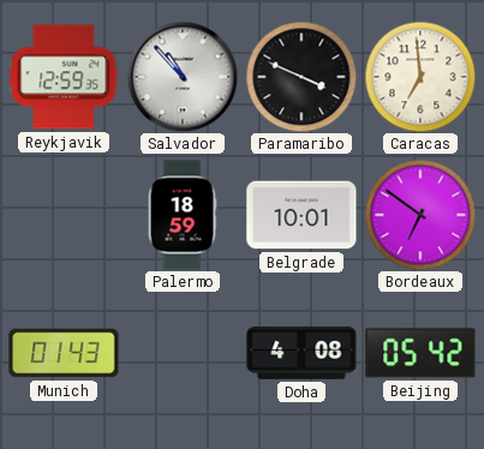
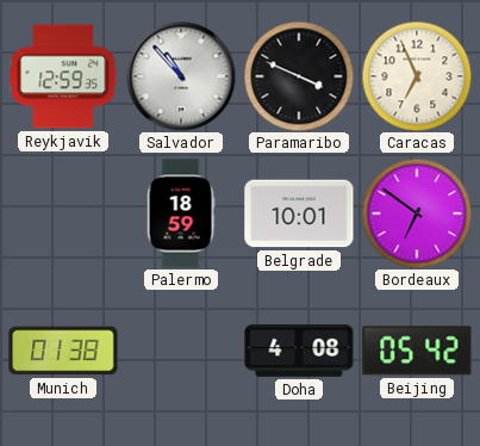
Caracas: 6:59 -> 6:56 (417, 76)
Munich: 01:43 -> 01:38 (63, 351)
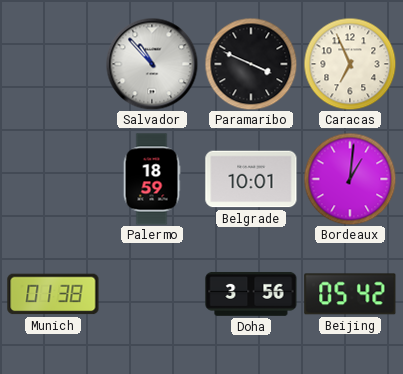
Reykjavik: 12:59 -> none (63, 76)
Bordeaux: 6:51 -> 1:01 (350, 179)
Doha: 4:08 -> 3:56 (251, 294)
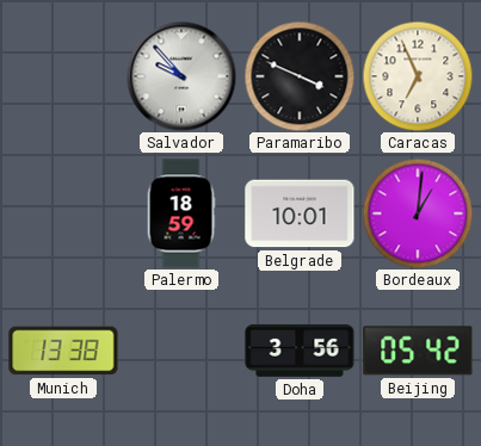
Salvador: 10:53 -> 9:53 (181, 76)
Munich: 01:38 -> 13:38 (63, 351)
